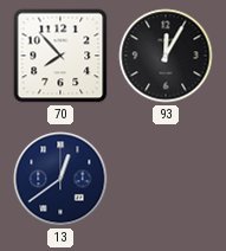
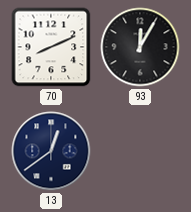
70: 7:53 -> 8:11 (51, 47)
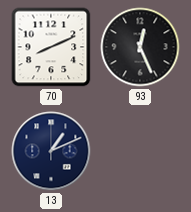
93: 12:05 -> 12:26 (140, 47)
13: 12:39 -> 1:11 (51, 151)
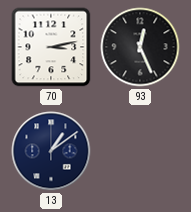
70: 8:11 -> 3:13 (51, 47)
13: 1:11 -> 1:09 (51, 151)
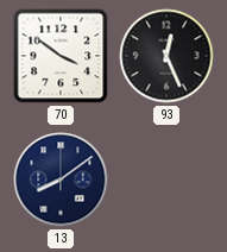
70: 3:13 -> 3:51 (61, 56)
13: 1:09 -> 8:09 (61, 179)
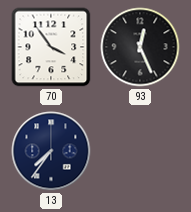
70: 3:51 -> 3:54 (51, 47)
13: 8:09 -> 7:36 (51, 151)
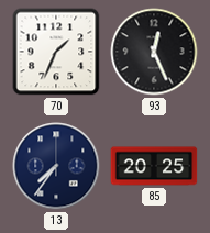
70: 3:54 -> 1:34 (56, 52)
85: none -> 20:25 (154, 166)
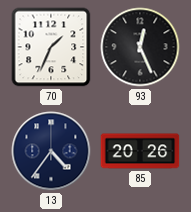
13: 7:36 -> 4:36 (51, 151)
85: 20:25 -> 20:26 (140, 151)
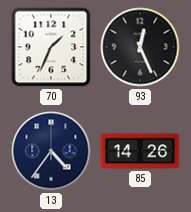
85: 20:26 -> 14:26 (140, 151)
